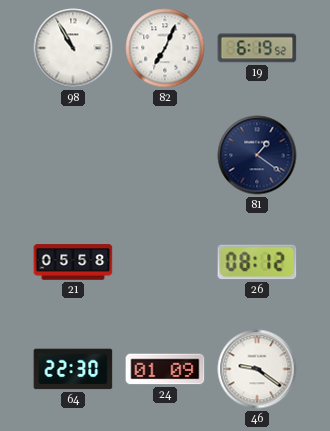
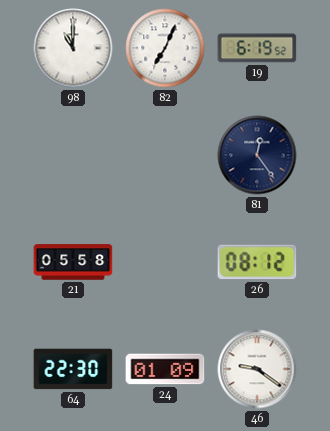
98: 10:55 -> 11:00 (73, 48)
81: 1:21 -> 12:24 (257, 155)
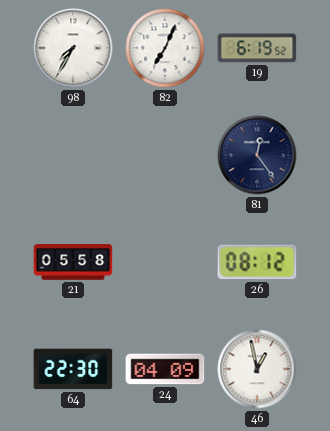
98: 11:00 -> 7:35 (73, 48)
24: 01:09 -> 04:09 (165, 369)
46: 9:21 -> 12:58 (257, 369)
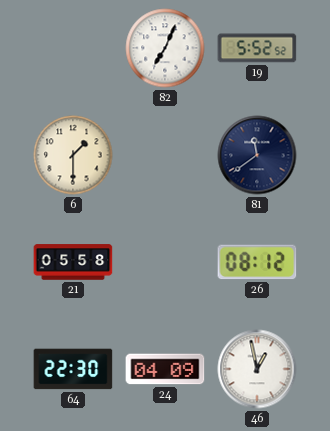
98: 7:35 -> none (73, 48)
19: 6:19 -> 5:52 (257, 48)
6: none -> 1:30 (73, 155)
81: 12:24 -> 11:39 (257, 155)
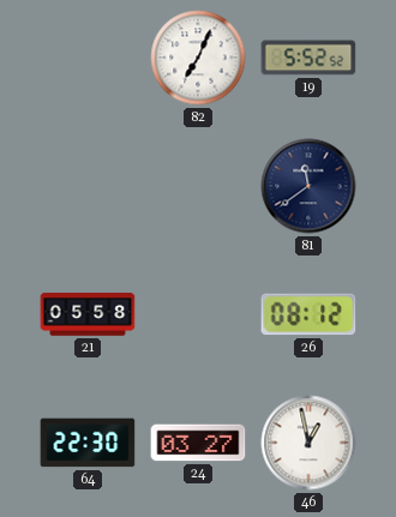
6: 1:30 -> none (73, 155)
24: 04:09 -> 03:27 (198, 443)
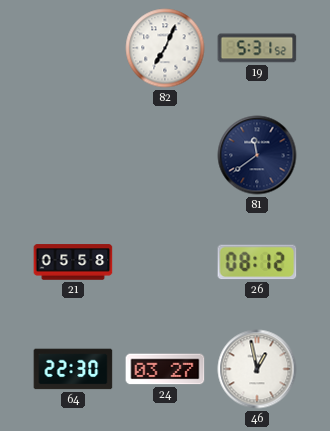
19: 5:52 -> 5:31 (257, 48)
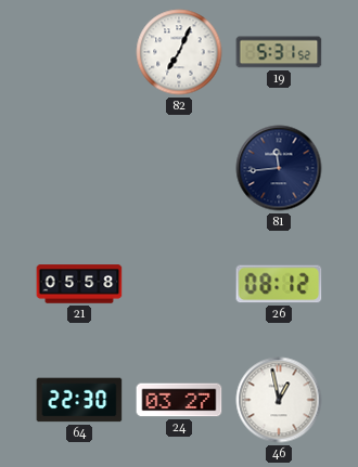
81: 11:39 -> 11:44 (279, 168)
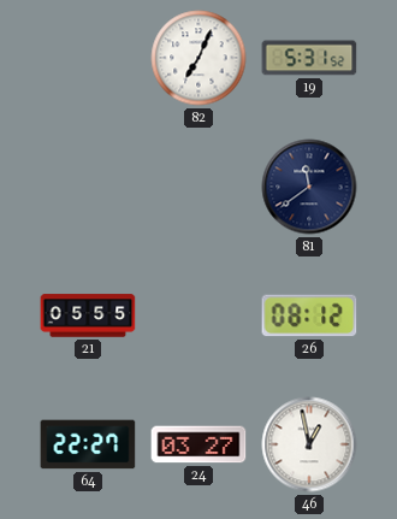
81: 11:44 -> 11:39 (309, 187)
21: 05:58 -> 05:55 (88, 315)
64: 22:30 -> 22:27 (88, 444)
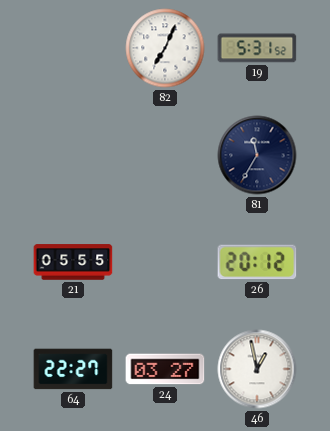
81: 11:39 -> 11:35 (257, 155)
26: 08:12 -> 20:12 (257, 262)
